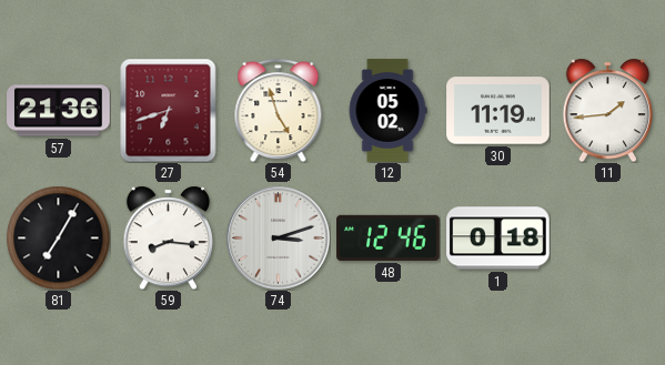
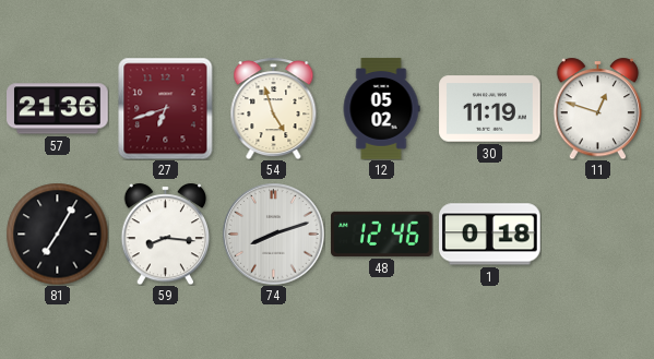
11: 1:44 -> 12:48 (598, 108)
74: 3:12 -> 8:12 (273, 234)
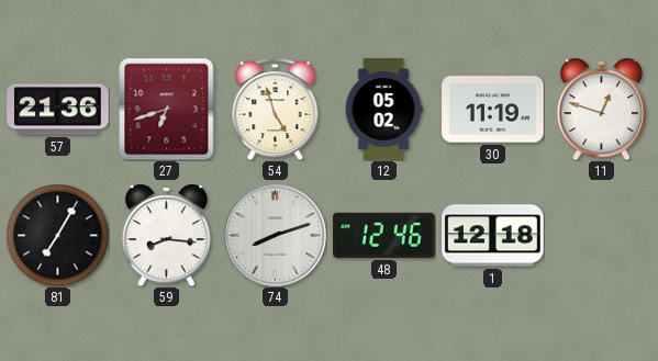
1: 0:18 -> 12:18 (493, 236)
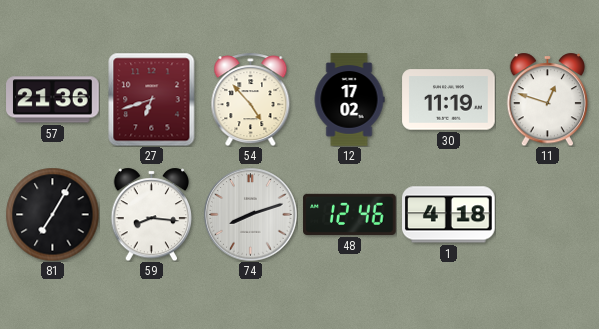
54: 4:57 -> 4:53 (251, 99)
12: 05:02 -> 17:02 (349, 100)
1: 12:18 -> 4:18 (449, 215)
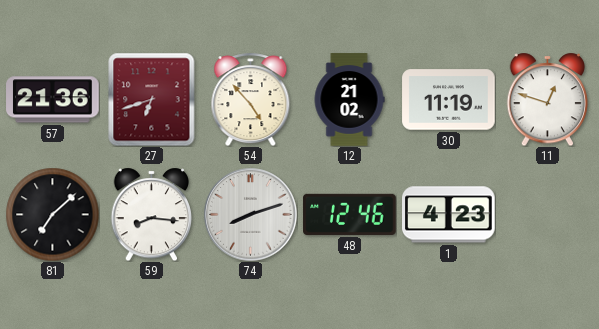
12: 17:02 -> 21:02 (349, 100)
81: 7:05 -> 7:08 (52, 214)
1: 4:18 -> 4:23 (449, 215)
